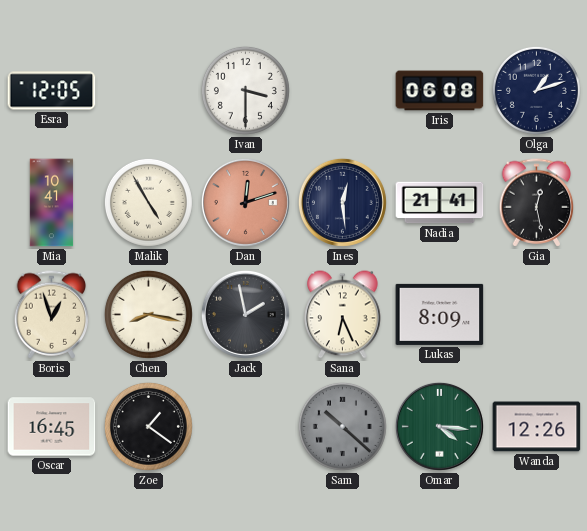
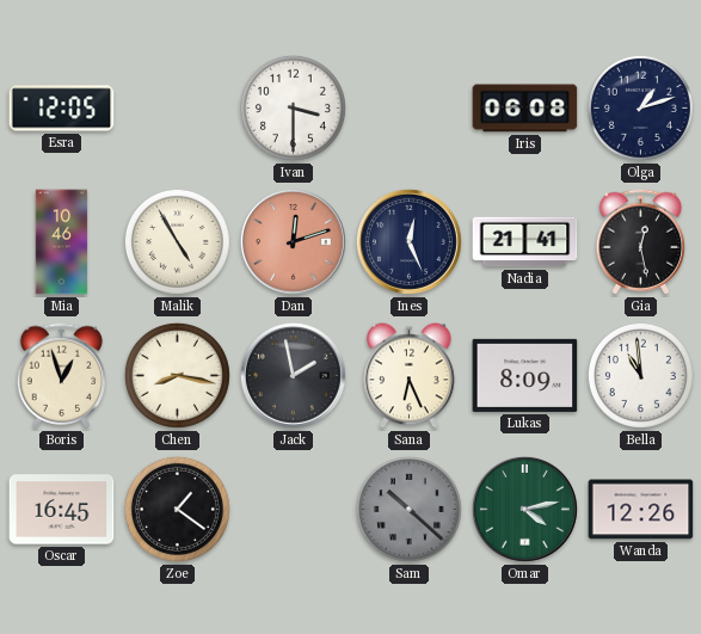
Mia: 10:41 -> 10:46 (62, 242)
Ines: 12:29 -> 12:26 (408, 241)
Bella: none -> 10:59 (640, 375)
Omar: 4:16 -> 4:13 (524, 509)
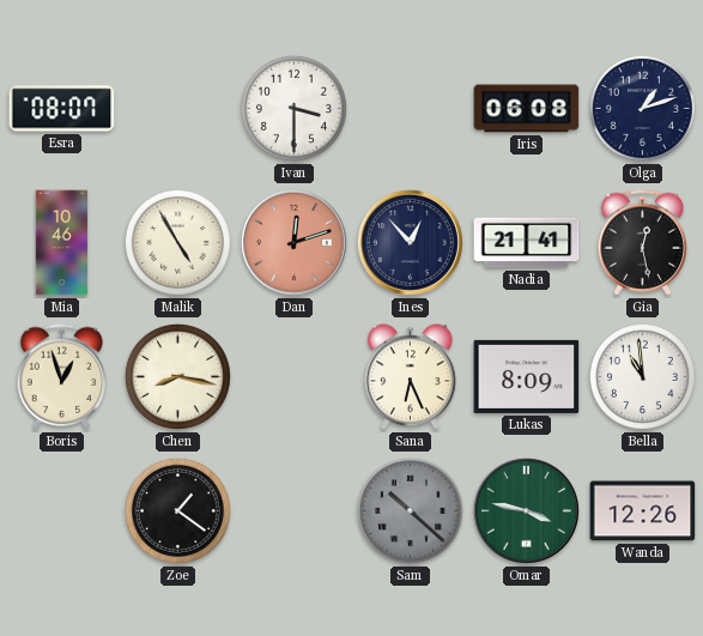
Esra: 12:05 -> 08:07 (62, 109)
Ines: 12:26 -> 12:53 (410, 242)
Jack: 1:58 -> none (293, 375)
Oscar: 16:45 -> none (62, 510)
Omar: 4:13 -> 3:47 (526, 510)
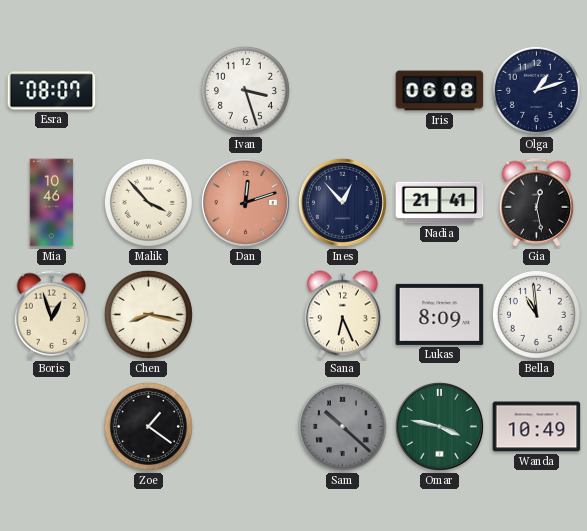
Ivan: 3:30 -> 3:27 (245, 90)
Malik: 4:55 -> 3:53 (148, 202)
Wanda: 12:26 -> 10:49 (537, 427)
